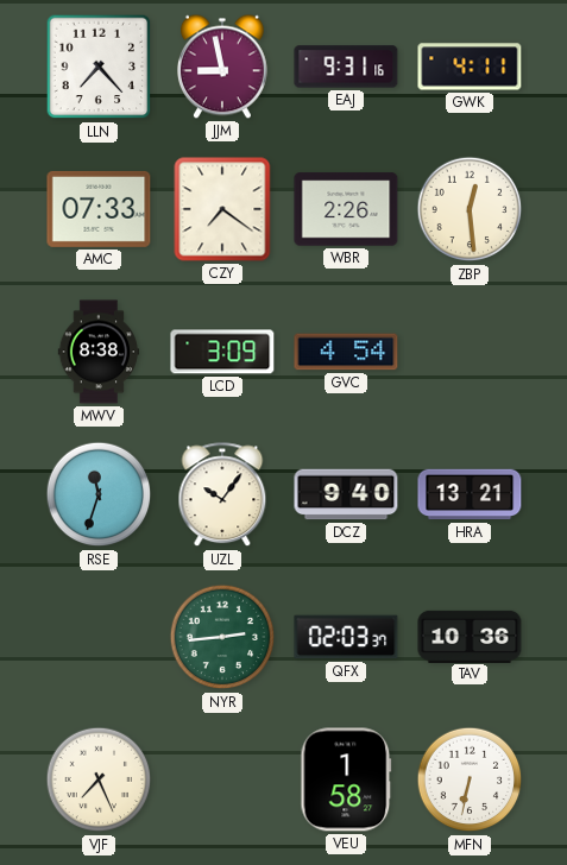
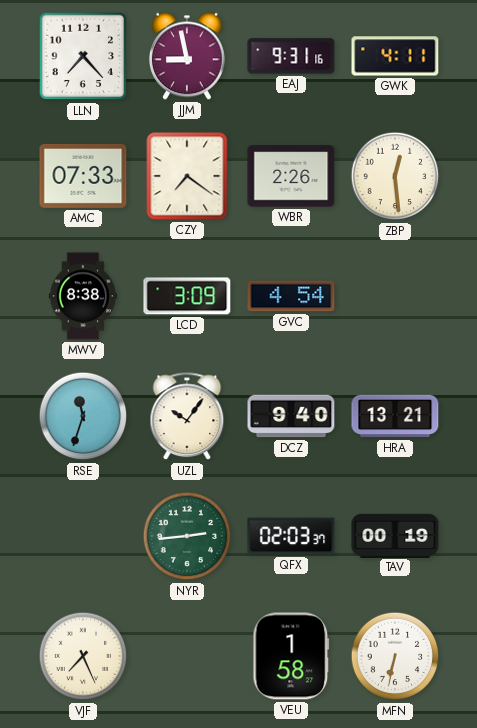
TAV: 10:36 -> 00:19 (395, 535)
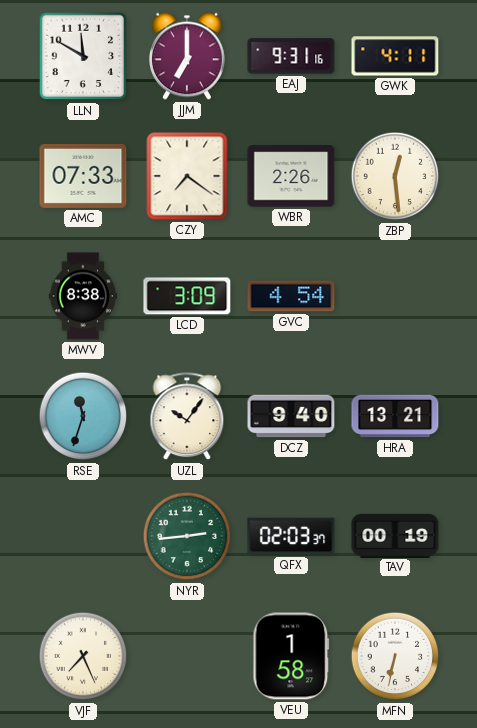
LLN: 7:23 -> 11:50 (83, 56)
JJM: 8:58 -> 7:00 (187, 56)
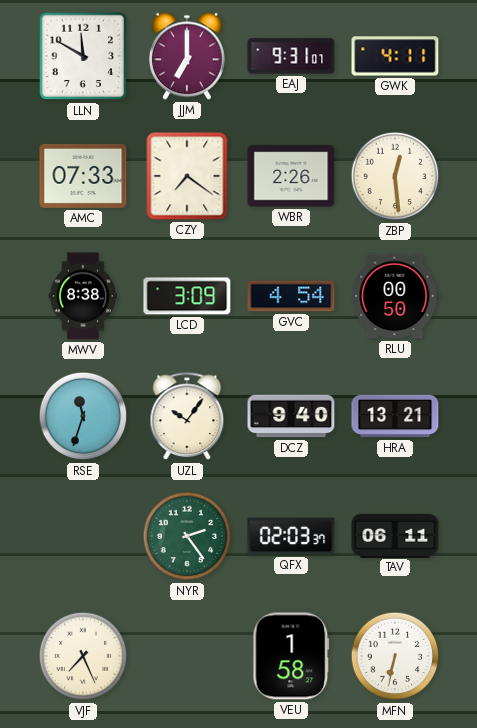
EAJ: 9:31:16 -> 9:31:07 (291, 56)
RLU: none -> 00:50 (395, 296)
NYR: 2:44 -> 2:24 (187, 536)
TAV: 00:19 -> 06:11 (395, 535)
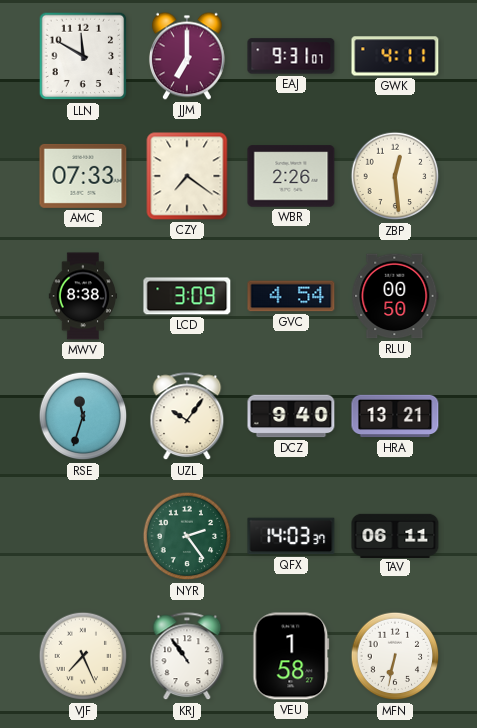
QFX: 02:03 -> 14:03 (291, 536)
KRJ: none -> 10:54 (187, 657)
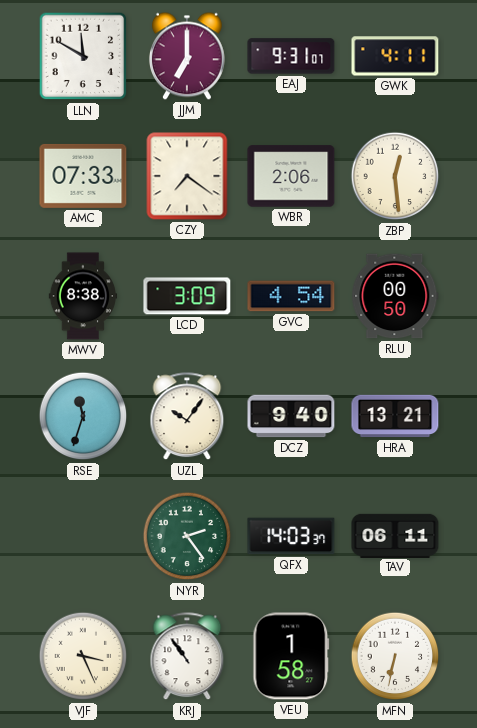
WBR: 2:26 -> 2:06 (291, 176)
VJF: 7:26 -> 3:26 (83, 656)
